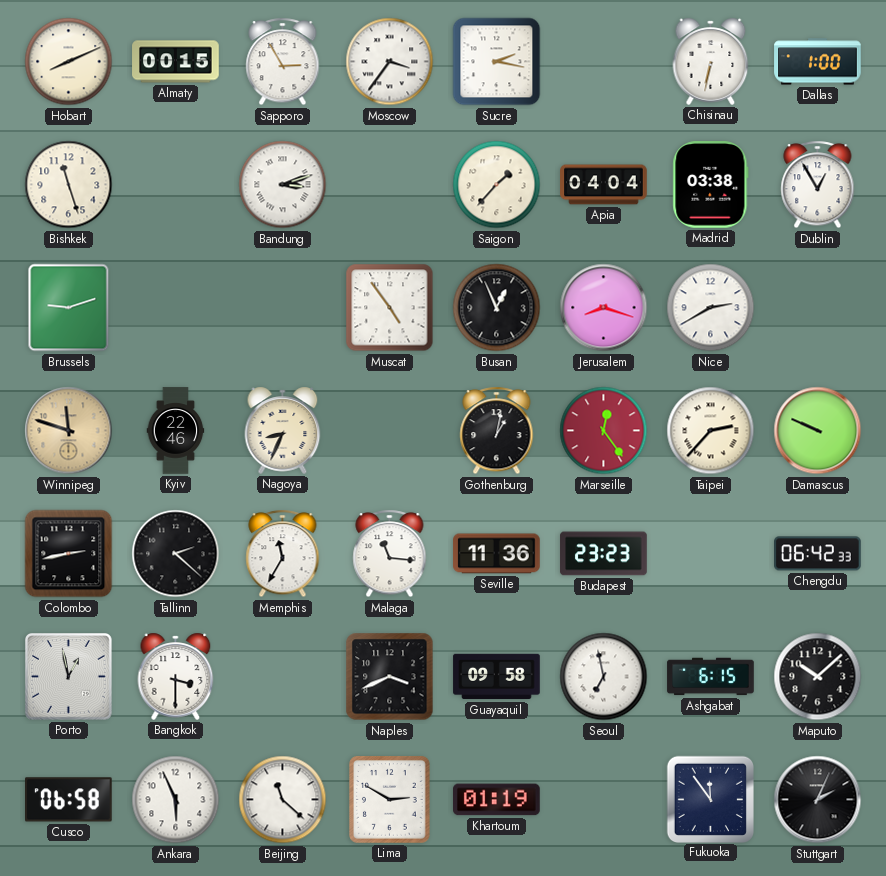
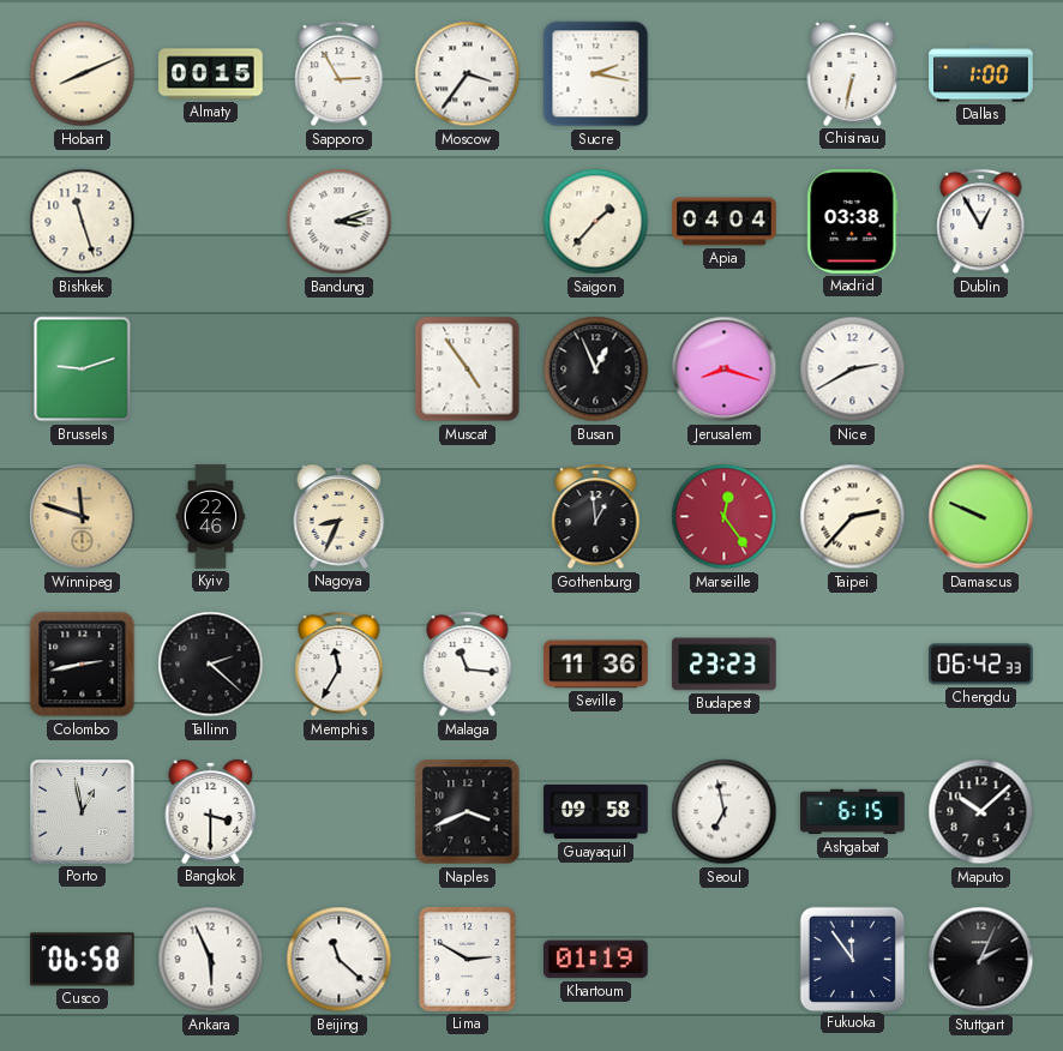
Gothenburg: 1:02 -> 12:59 (596, 517)
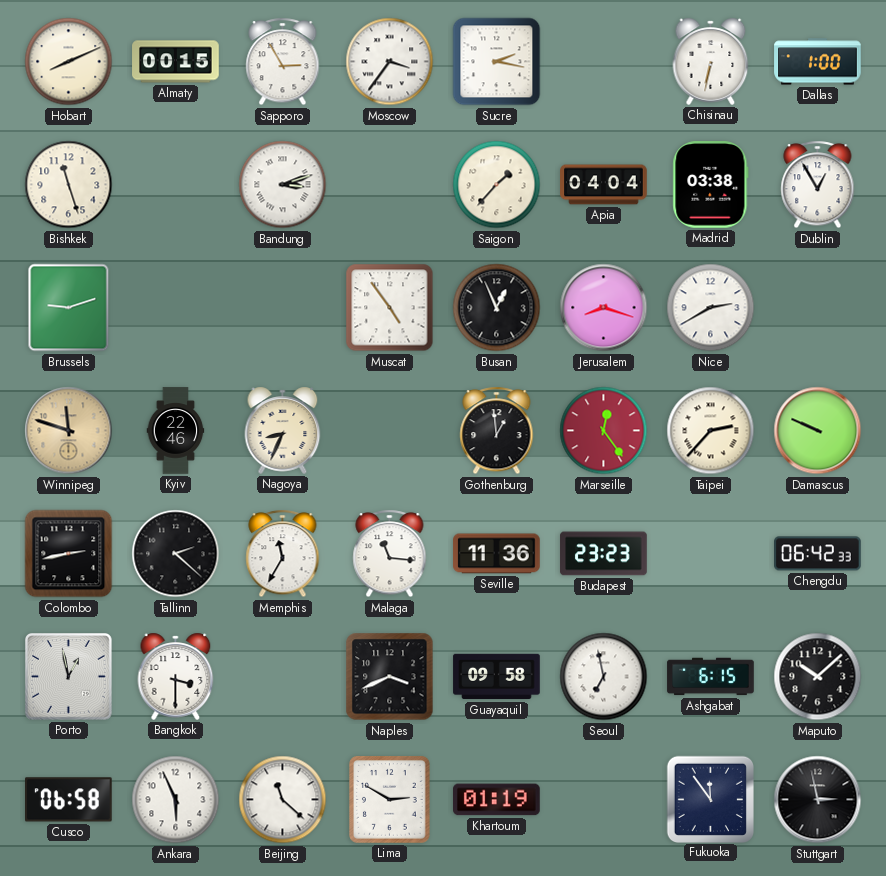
Stuttgart: 2:04 -> 2:58 (818, 800)
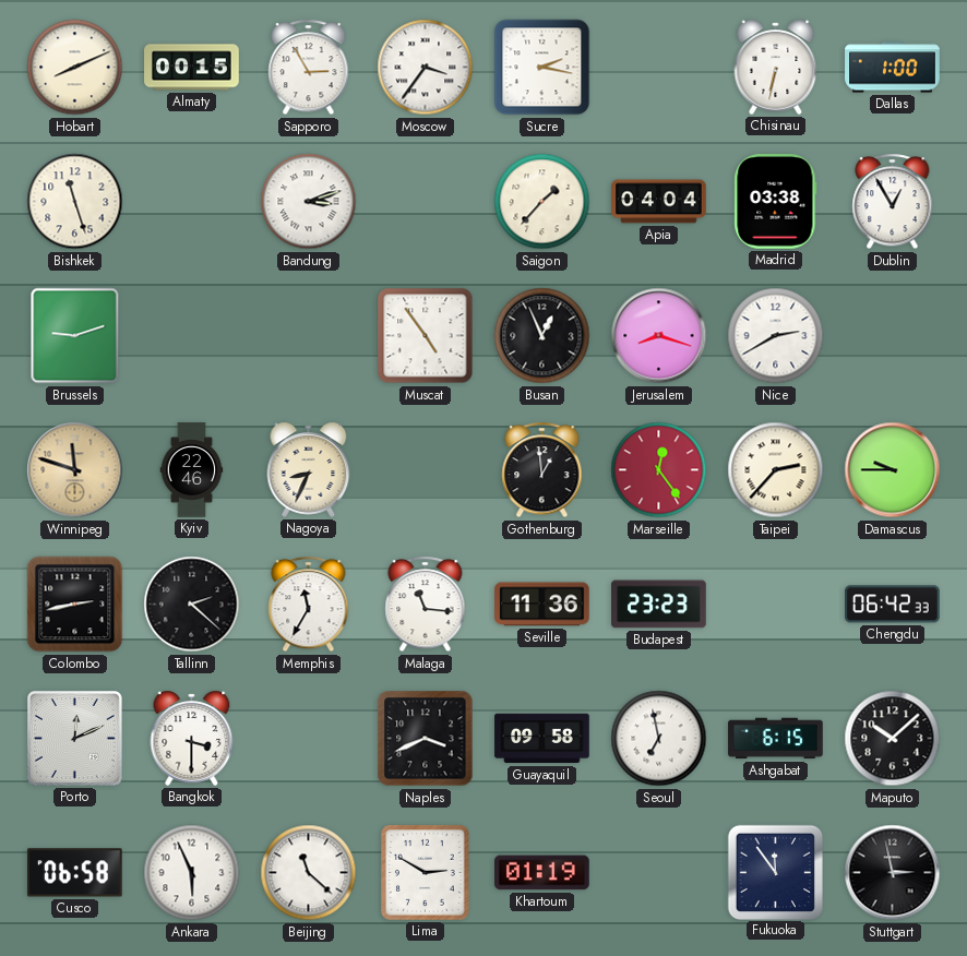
Damascus: 9:49 -> 9:45 (893, 470)
Porto: 12:58 -> 12:11 (75, 739)
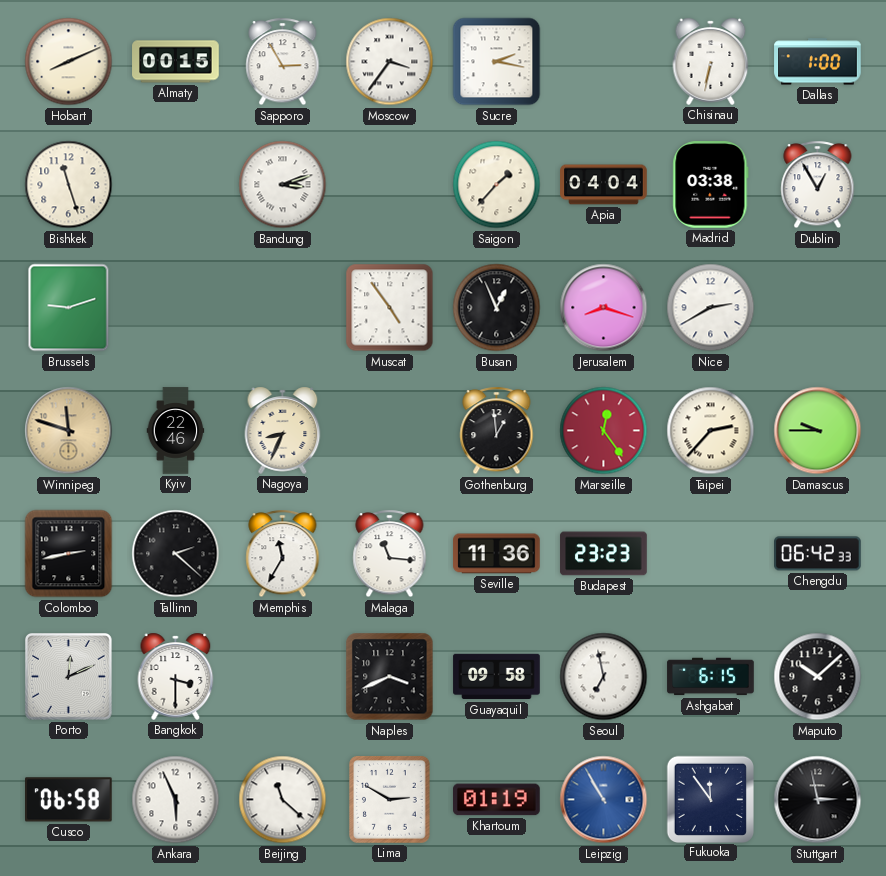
Leipzig: none -> 10:55 (604, 800)
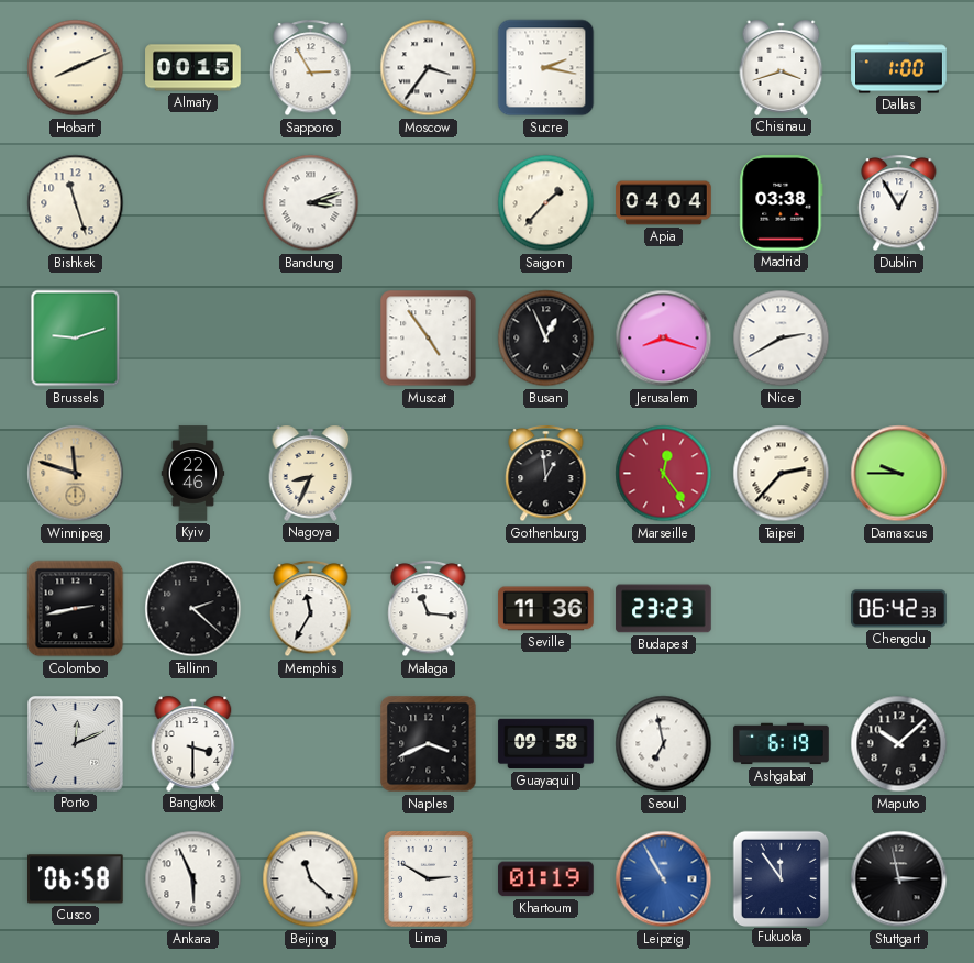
Chisinau: 6:32 -> 3:42 (782, 67)
Ashgabat: 6:15 -> 6:19 (782, 744)
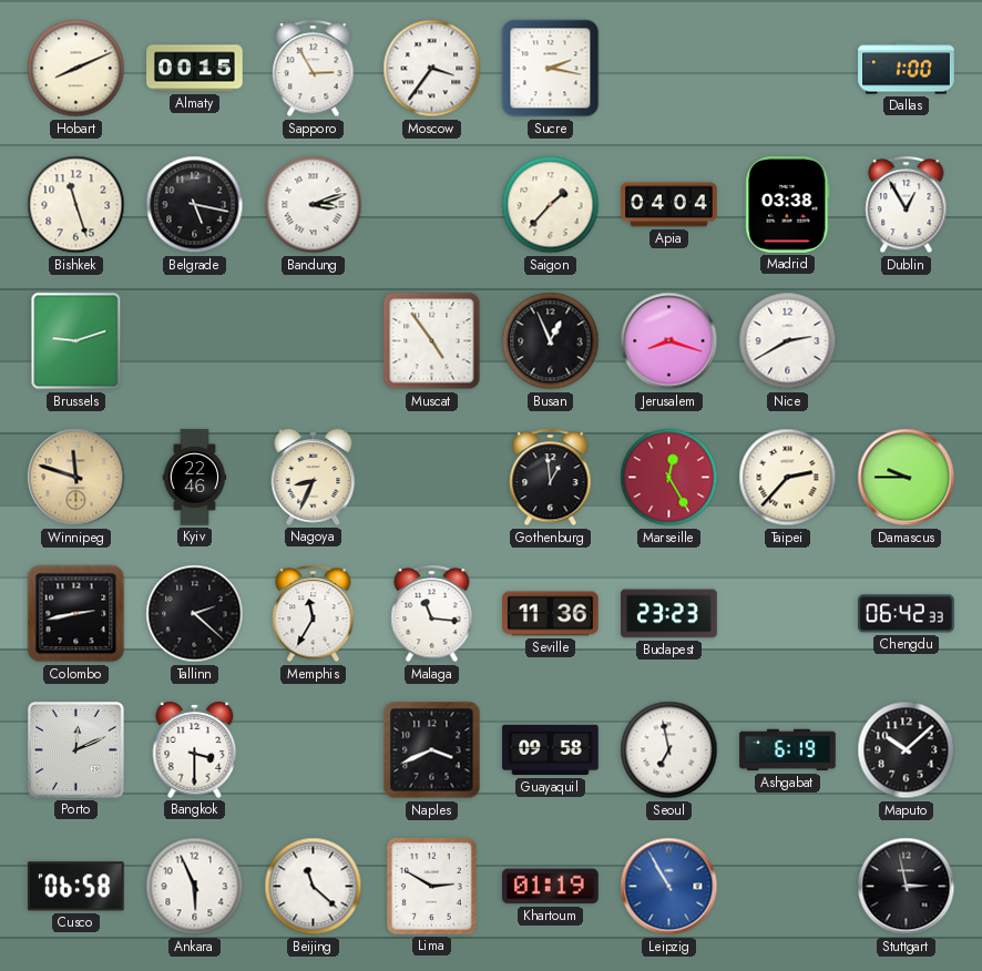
Chisinau: 3:42 -> none (782, 67)
Belgrade: none -> 5:17 (195, 205)
Marseille: 12:24 -> 12:25 (669, 478)
Fukuoka: 11:54 -> none (781, 878)
